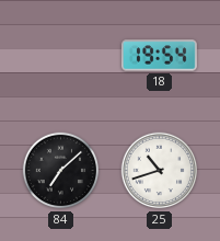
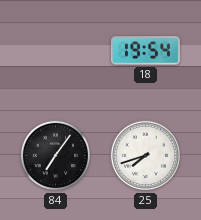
84: 7:08 -> 7:06 (56, 156)
25: 10:42 -> 7:42 (146, 156)
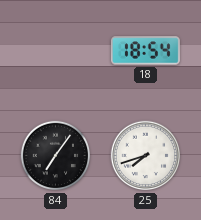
18: 19:54 -> 18:54 (145, 51)
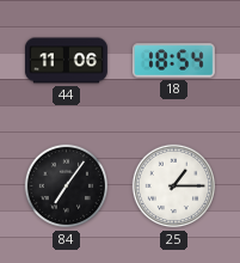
44: none -> 11:06 (66, 61)
25: 7:42 -> 1:15 (174, 186)
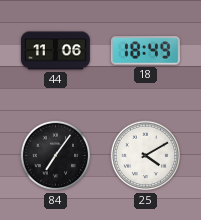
18: 18:54 -> 18:49 (145, 51)
25: 1:15 -> 4:10 (146, 156)
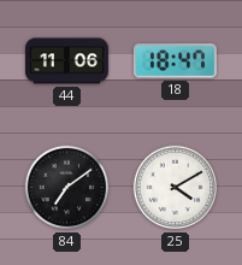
18: 18:49 -> 18:47 (175, 61)
84: 7:06 -> 7:09 (67, 188)
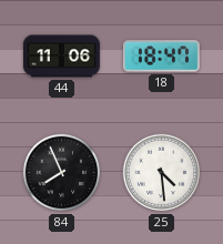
84: 7:09 -> 7:56 (62, 173)
25: 4:10 -> 4:29 (162, 173)
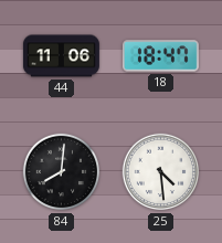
84: 7:56 -> 8:01 (62, 172)
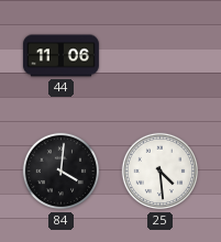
18: 18:47 -> none (160, 56)
84: 8:01 -> 4:01 (62, 172)
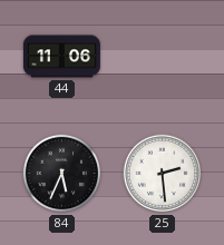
84: 4:01 -> 5:34 (62, 174)
25: 4:29 -> 2:29 (163, 174)
